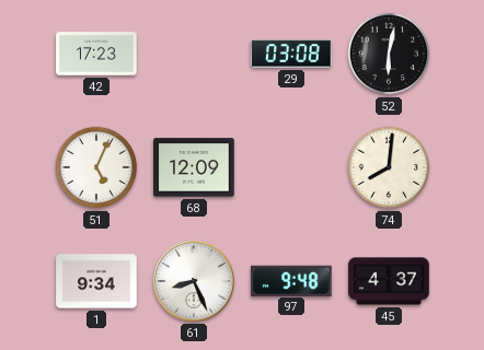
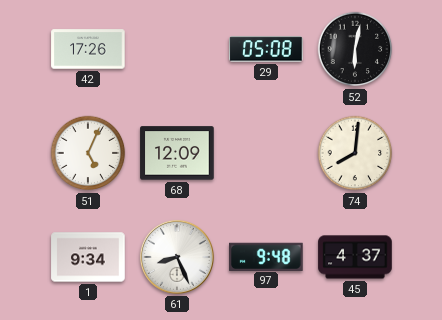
42: 17:23 -> 17:26 (88, 49)
29: 03:08 -> 05:08 (266, 49)
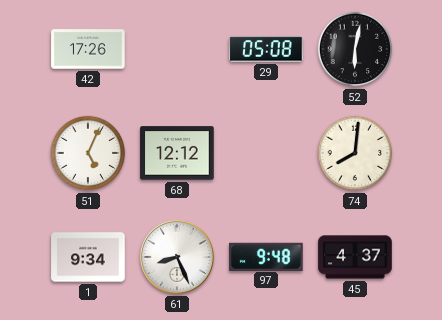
68: 12:09 -> 12:12 (177, 153)
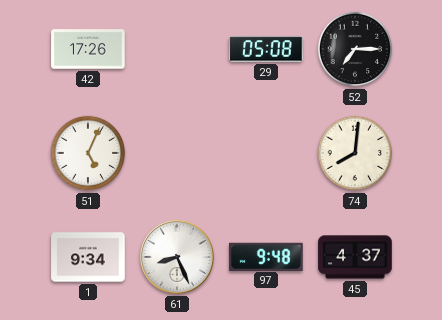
52: 6:02 -> 7:15 (355, 49)
68: 12:12 -> none (177, 153)
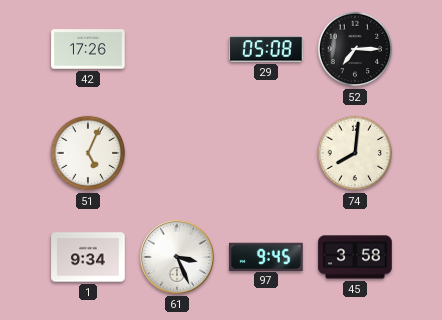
61: 8:26 -> 3:26 (177, 257)
97: 9:48 -> 9:45 (266, 256)
45: 4:37 -> 3:58 (355, 257)
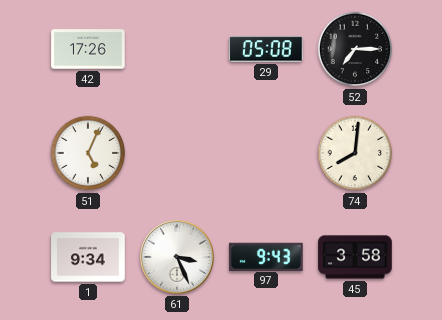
97: 9:45 -> 9:43 (266, 256)
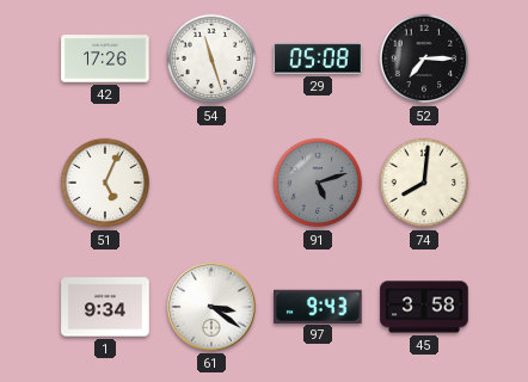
54: none -> 11:27 (211, 58)
91: none -> 5:12 (318, 183)
61: 3:26 -> 3:21 (211, 307)
